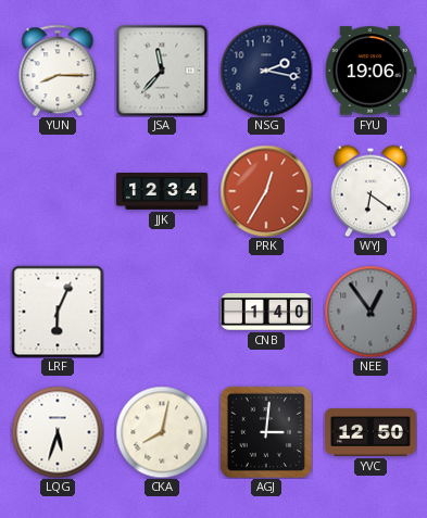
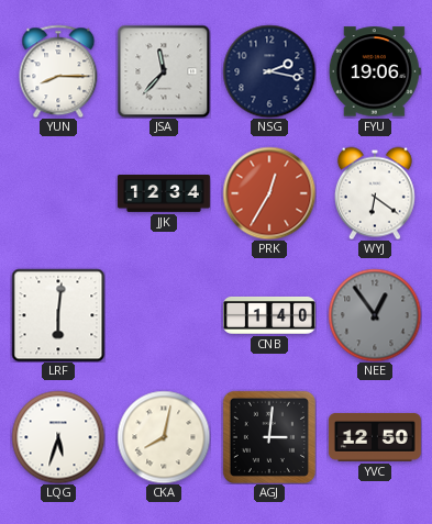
LRF: 6:04 -> 6:01 (58, 315)
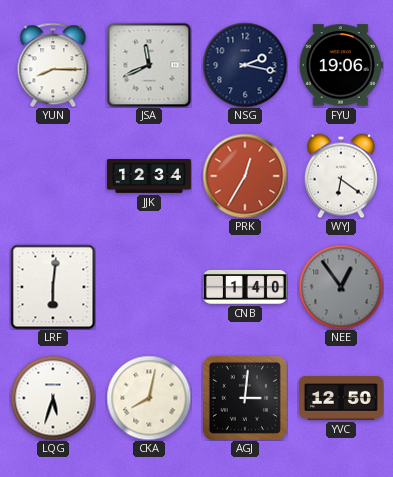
JSA: 11:37 -> 11:41 (149, 65)
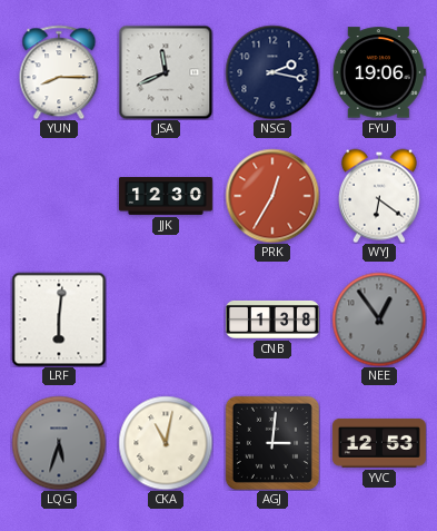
JJK: 12:34 -> 12:30 (166, 197)
CNB: 1:40 -> 1:38 (272, 319)
LQG dial: white -> grey (59, 443)
CKA: 8:02 -> 11:02 (166, 443)
YVC: 12:50 -> 12:53 (379, 443)
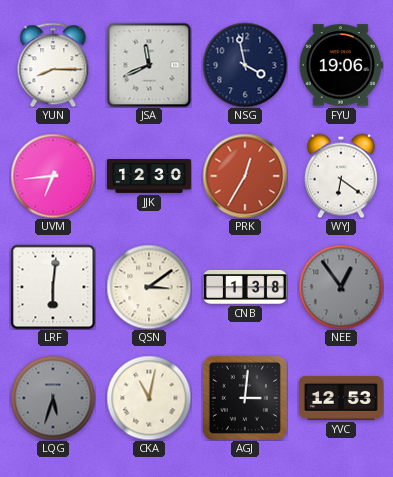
NSG: 2:17 -> 3:58 (245, 65)
UVM: none -> 6:44 (53, 176)
QSN: none -> 3:09 (149, 287)
